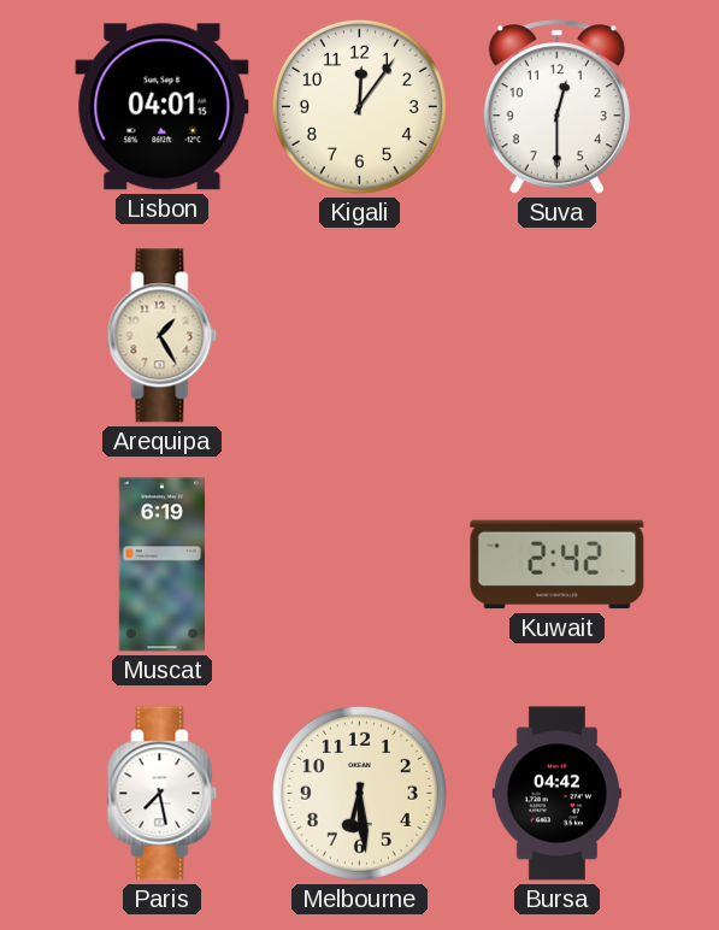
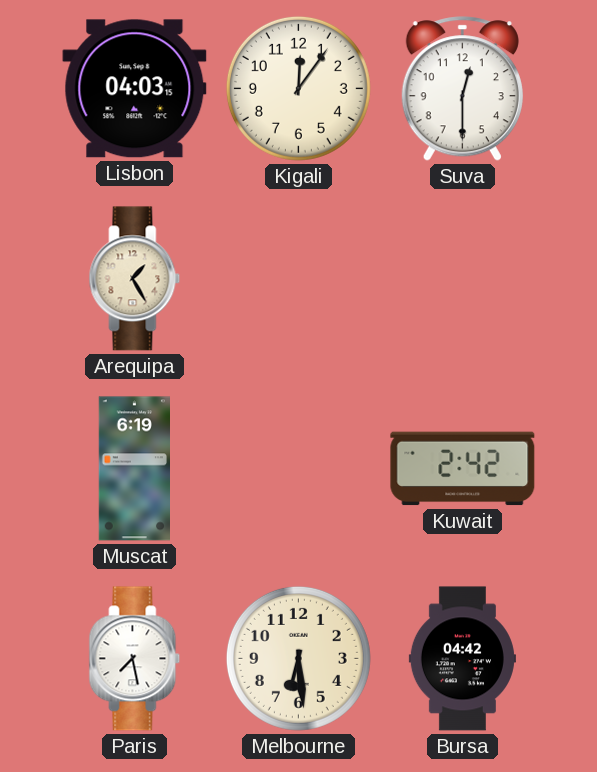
Lisbon: 04:01 -> 04:03 (135, 89)
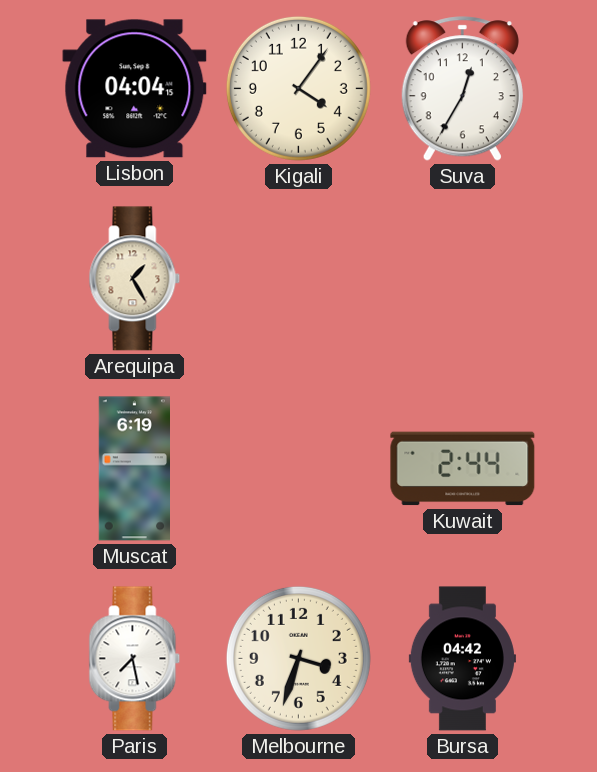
Lisbon: 04:03 -> 04:04 (135, 89)
Kigali: 12:06 -> 4:06 (298, 88)
Suva: 12:30 -> 12:35 (462, 89)
Kuwait: 2:42 -> 2:44 (463, 469)
Melbourne: 6:29 -> 3:33 (298, 658)
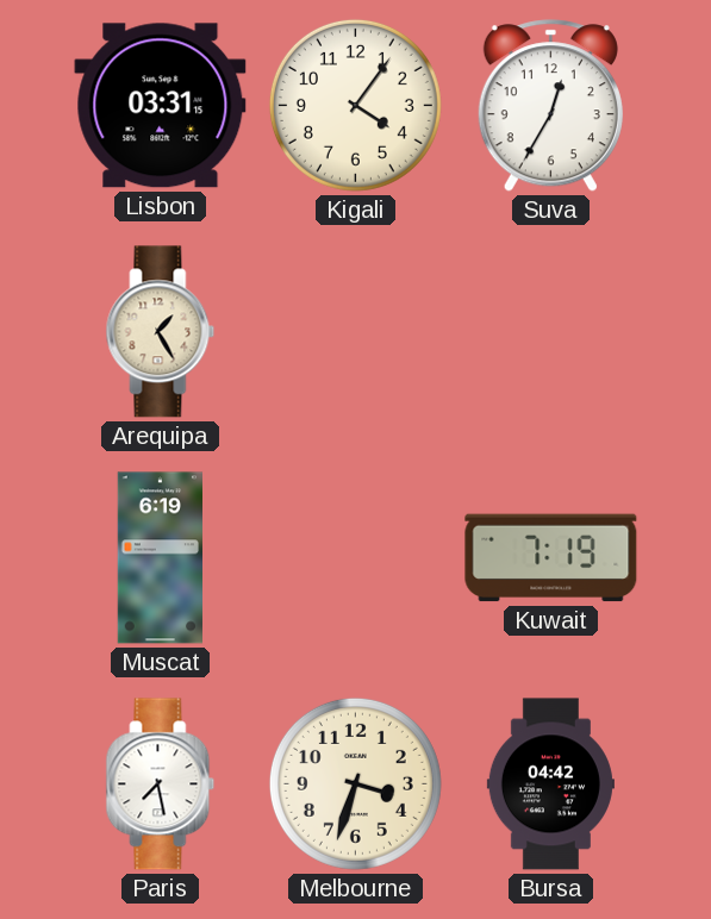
Lisbon: 04:04 -> 03:31 (161, 106)
Kuwait: 2:44 -> 7:19 (551, 558)
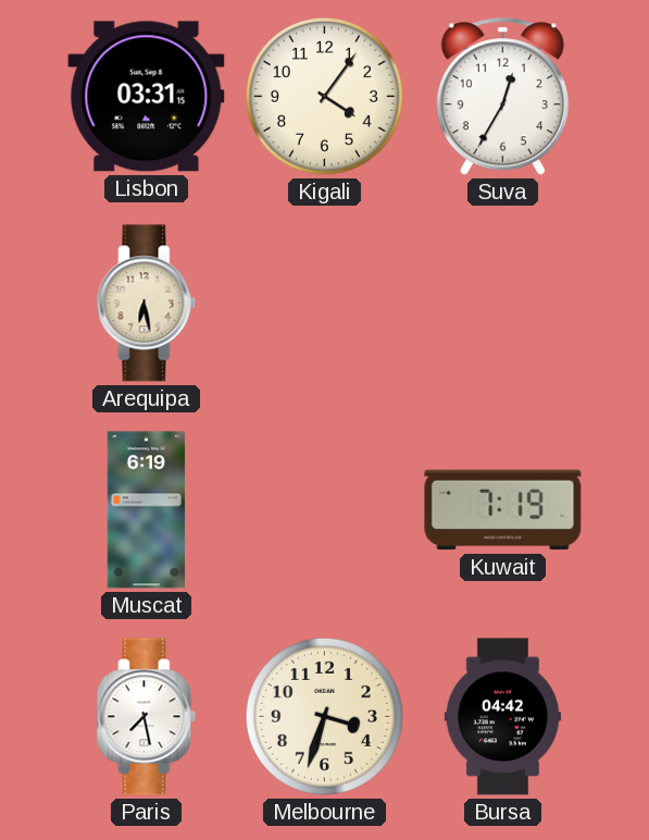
Arequipa: 1:25 -> 6:28 (147, 304)
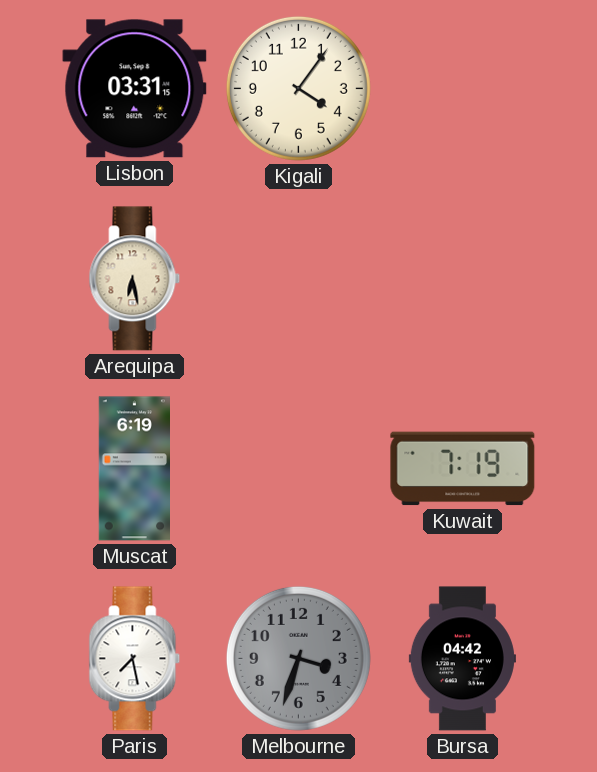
Suva: 12:35 -> none (502, 97)
Melbourne dial: cream -> grey (298, 658)
